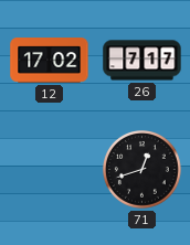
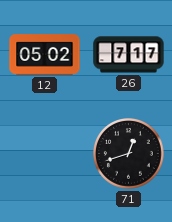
12: 17:02 -> 05:02 (45, 55)
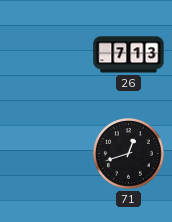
12: 05:02 -> none (45, 55)
26: 7:17 -> 7:13 (129, 55)
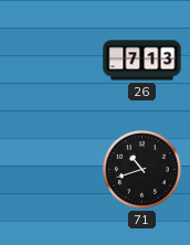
71: 12:42 -> 10:42 (142, 170)
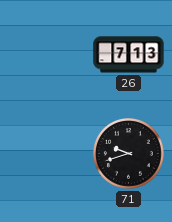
71: 10:42 -> 9:42 (129, 154)
